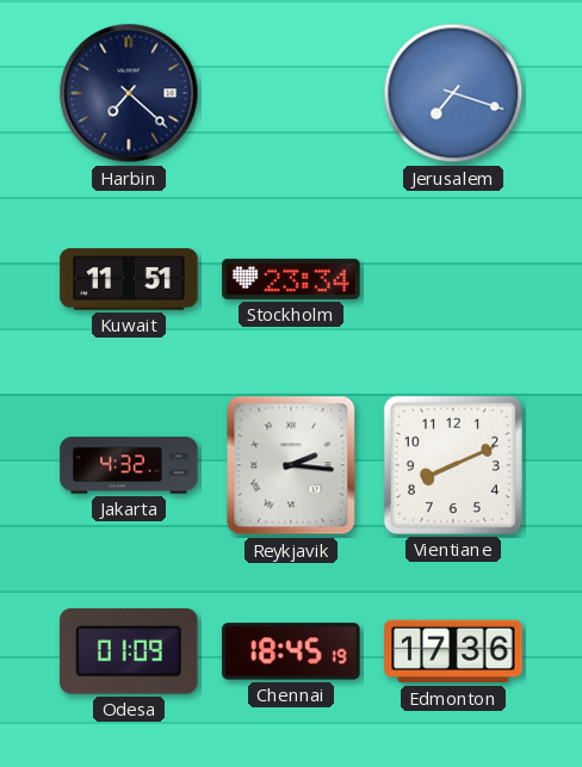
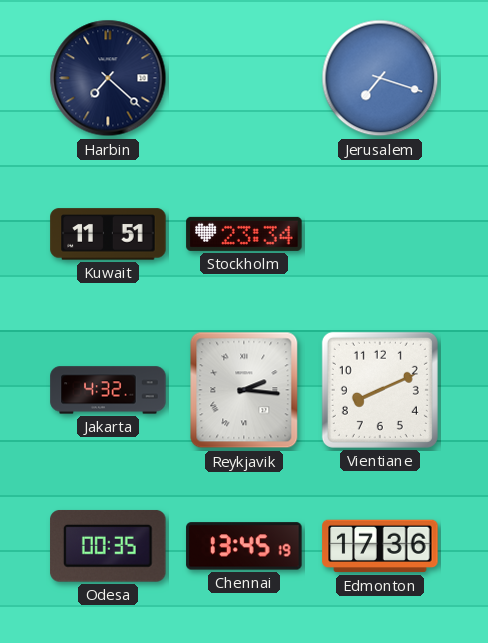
Odesa: 01:09 -> 00:35 (108, 546)
Chennai: 18:45 -> 13:45 (244, 546)
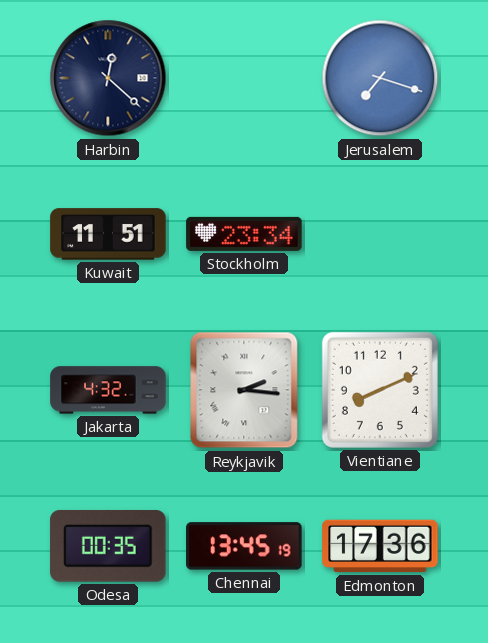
Harbin: 7:22 -> 12:22 (108, 78)
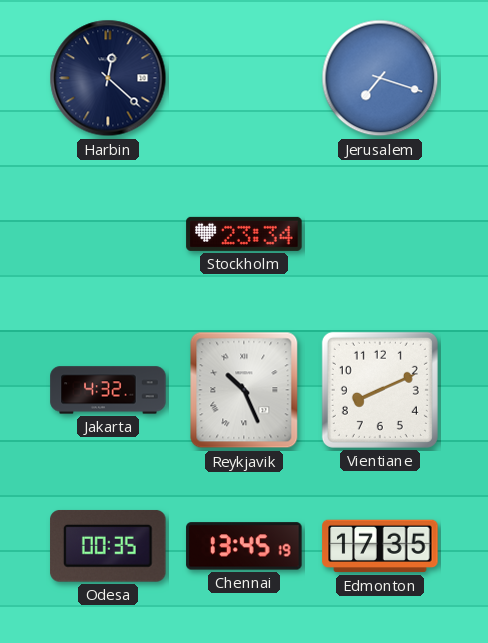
Kuwait: 11:51 -> none (108, 234)
Reykjavik: 2:16 -> 10:26 (244, 390)
Edmonton: 17:36 -> 17:35 (380, 546)
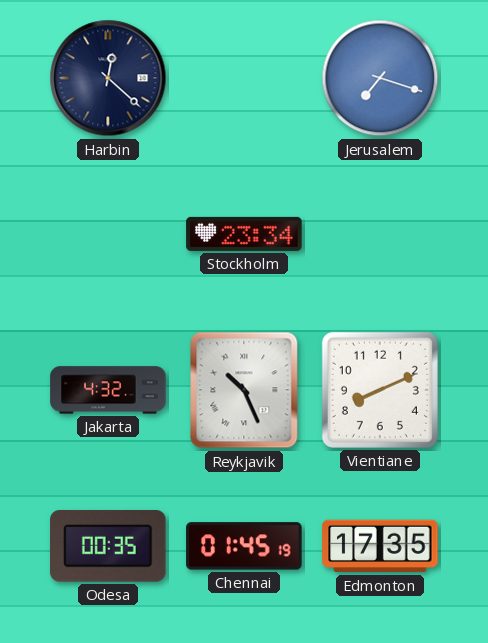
Chennai: 13:45 -> 01:45 (244, 546)
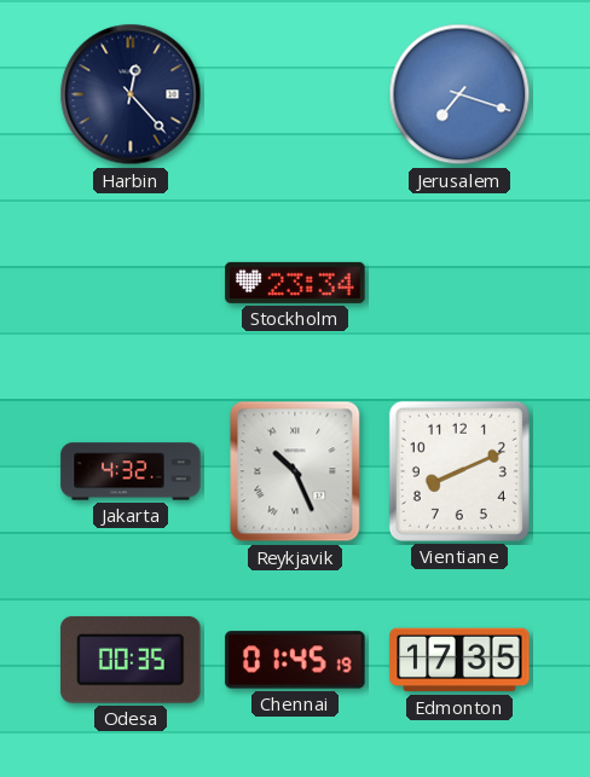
Harbin: 12:22 -> 12:23 (131, 94)
